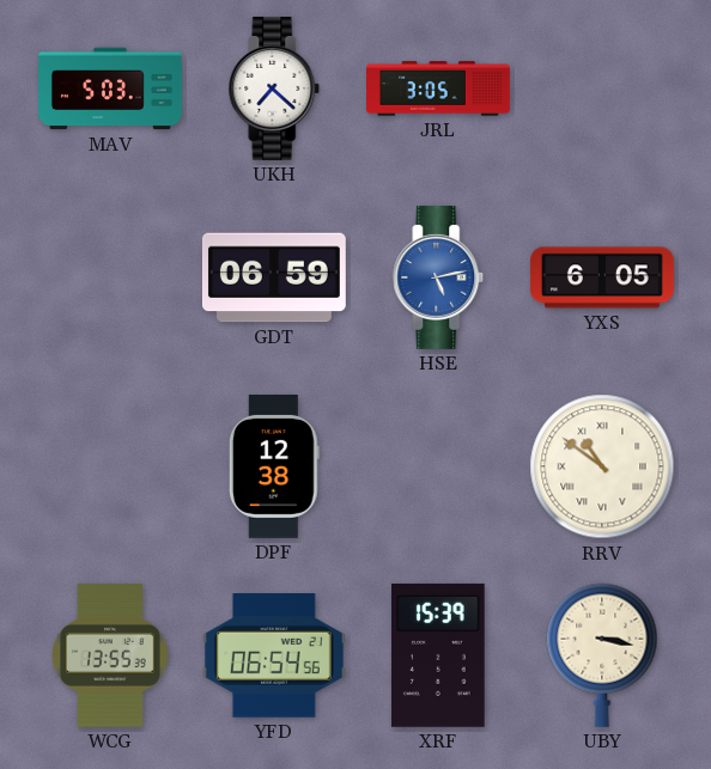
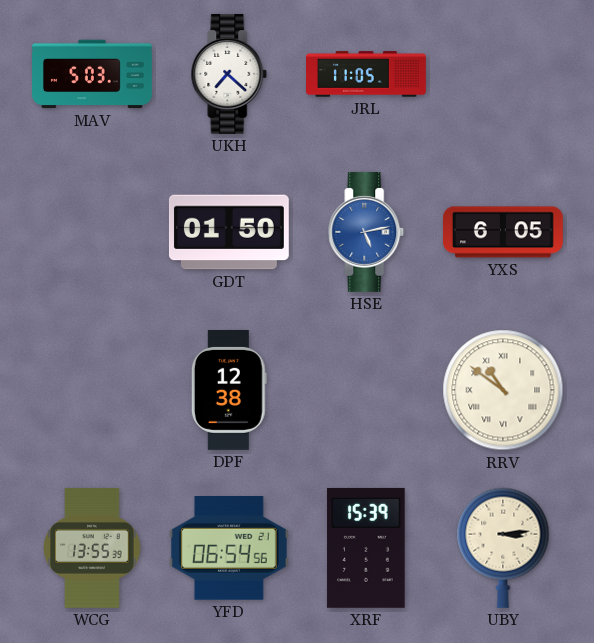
JRL: 3:05 -> 11:05 (367, 74)
GDT: 06:59 -> 01:50 (229, 232)
UBY: 3:17 -> 3:14 (503, 548)
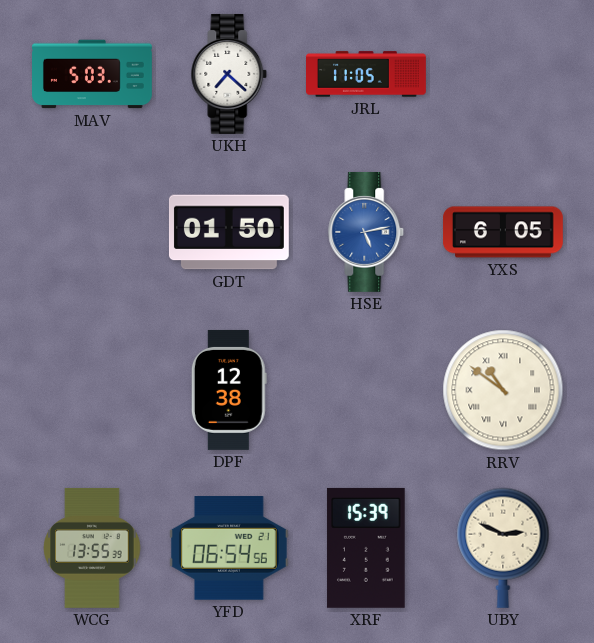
UBY: 3:14 -> 2:49 (503, 548)
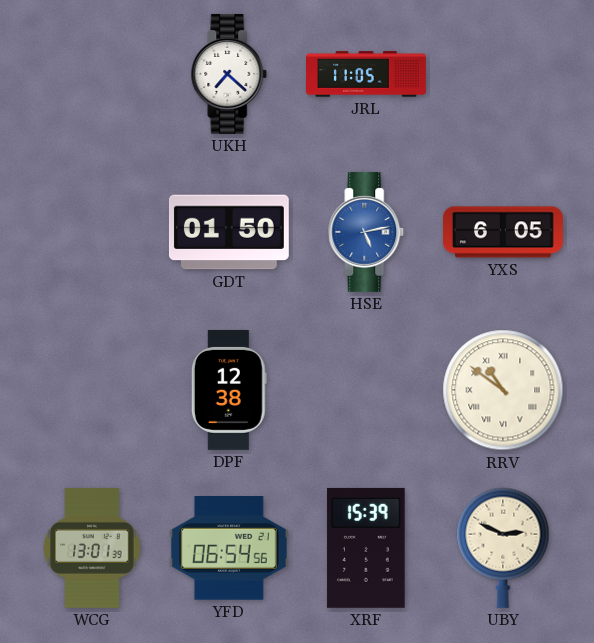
MAV: 5:03 -> none (93, 74)
WCG: 13:55 -> 13:01 (92, 548)
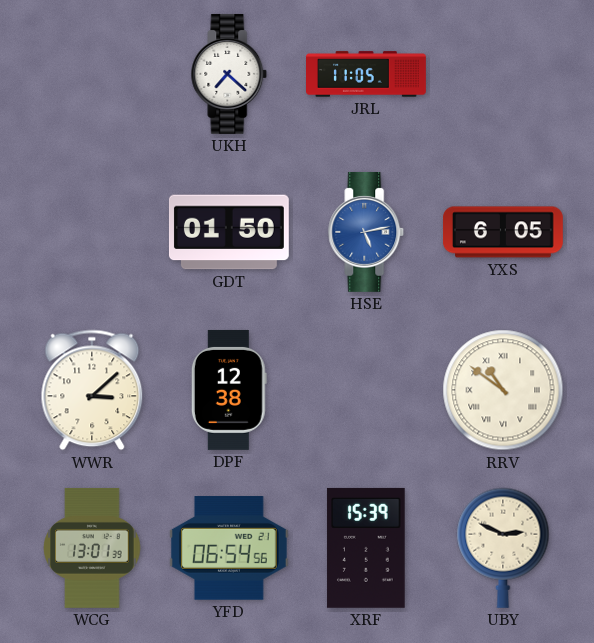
WWR: none -> 3:08 (92, 390)
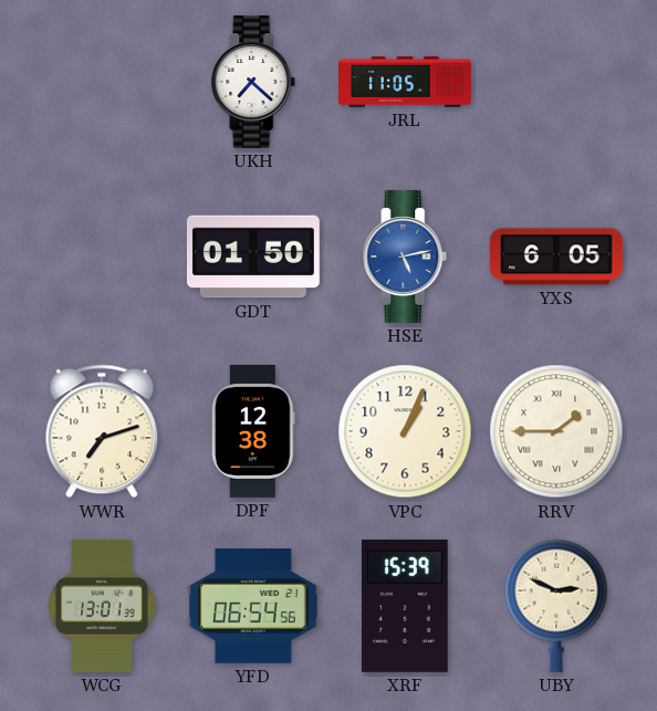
WWR: 3:08 -> 7:12 (102, 431)
VPC: none -> 1:04 (405, 431)
RRV: 10:51 -> 1:45 (556, 431)
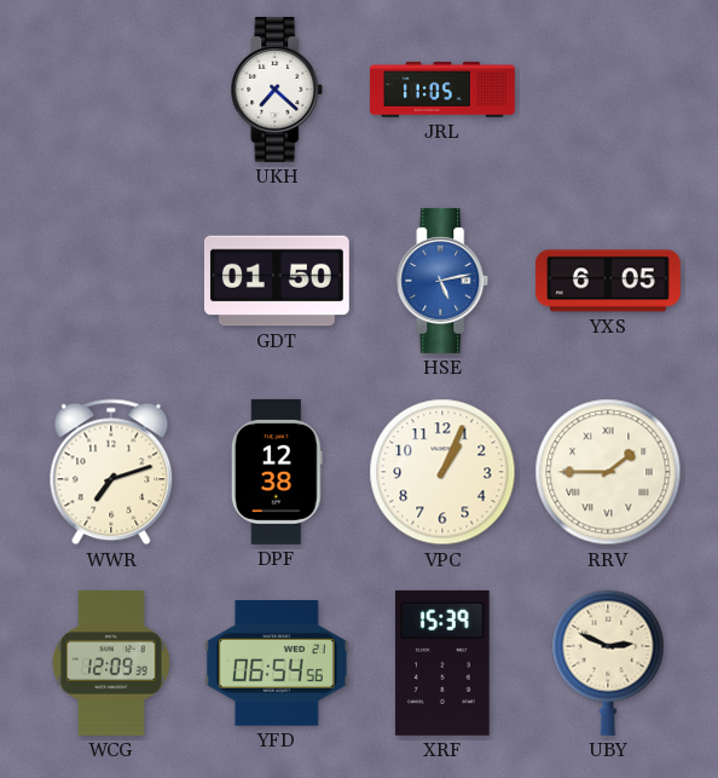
WCG: 13:01 -> 12:09 (111, 663)
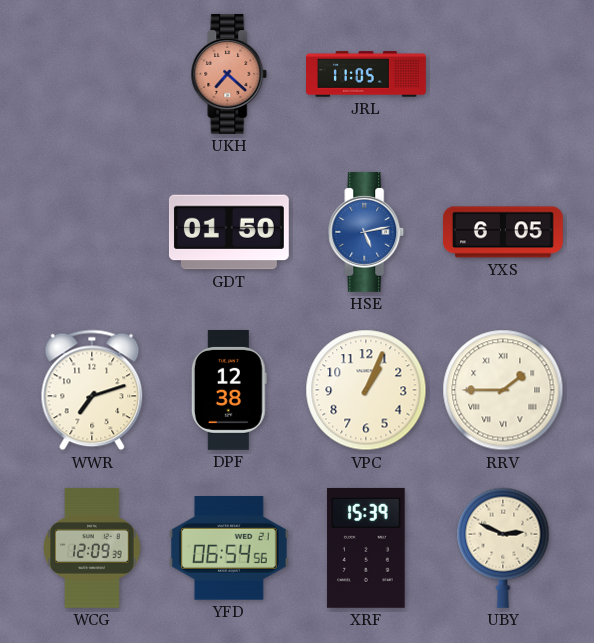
UKH dial: white -> salmon (229, 74)
